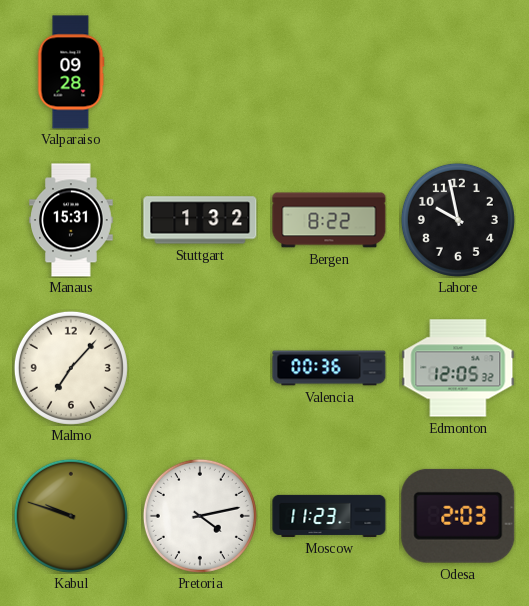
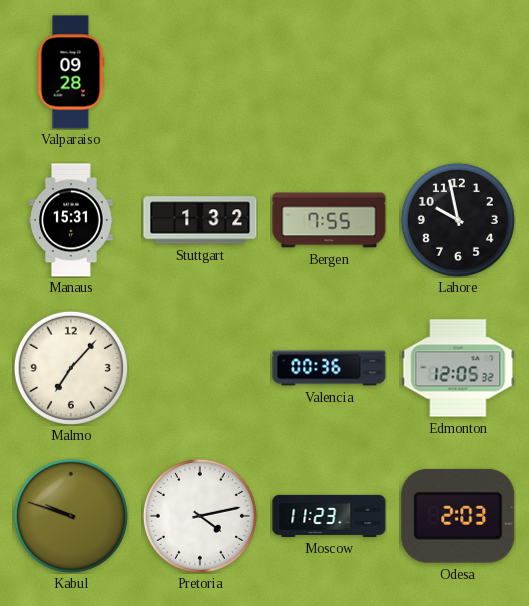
Bergen: 8:22 -> 7:55 (329, 220)
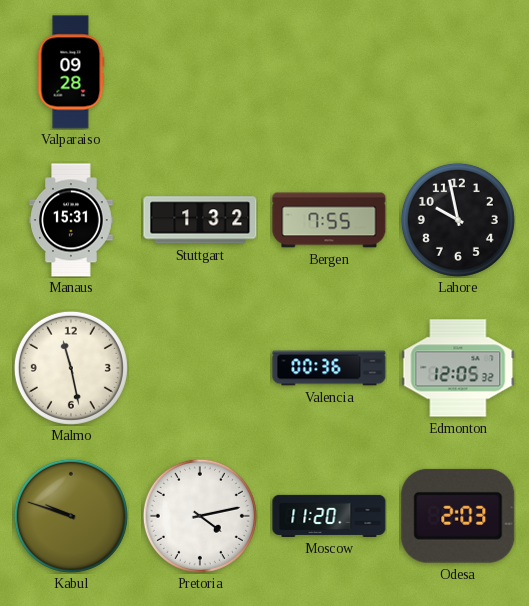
Malmo: 7:07 -> 11:28 (71, 368)
Moscow: 11:23 -> 11:20 (329, 516)
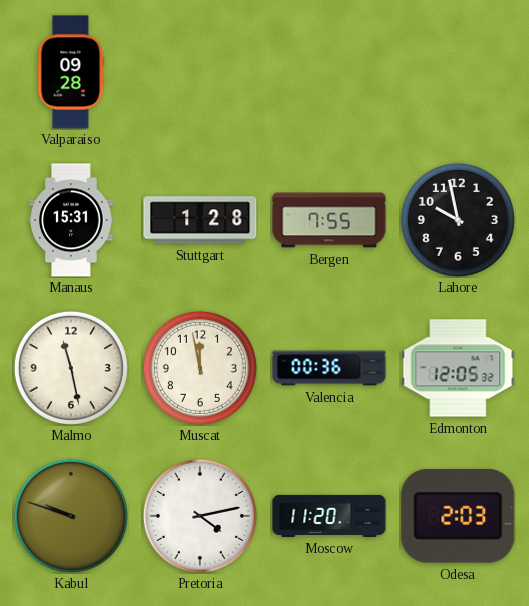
Stuttgart: 1:32 -> 1:28 (200, 220)
Muscat: none -> 11:58 (200, 368)
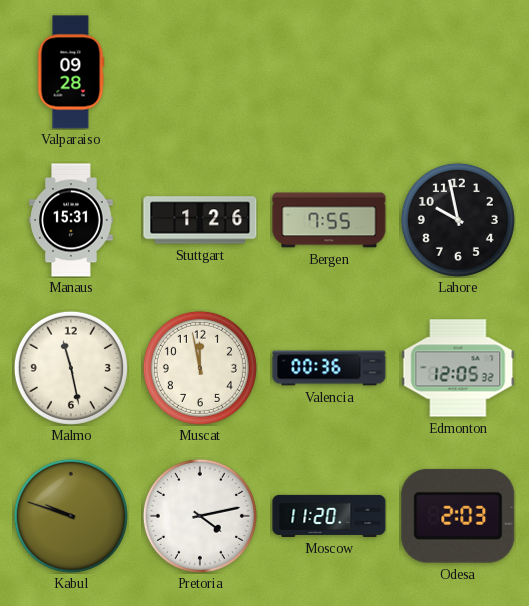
Stuttgart: 1:28 -> 1:26 (200, 220)
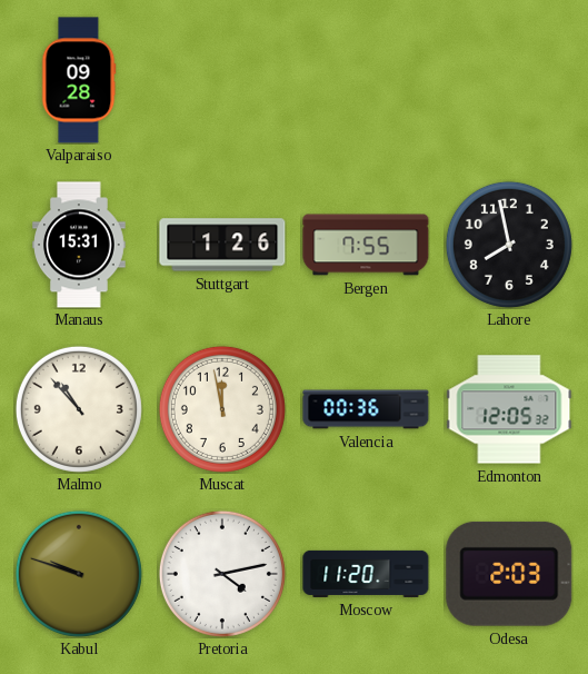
Lahore: 9:58 -> 7:58 (509, 245)
Malmo: 11:28 -> 10:53 (79, 409)
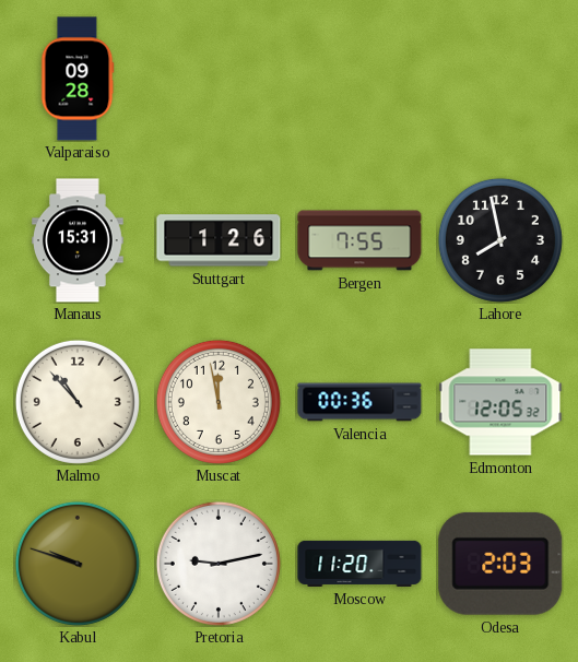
Pretoria: 4:13 -> 9:13 (219, 564)
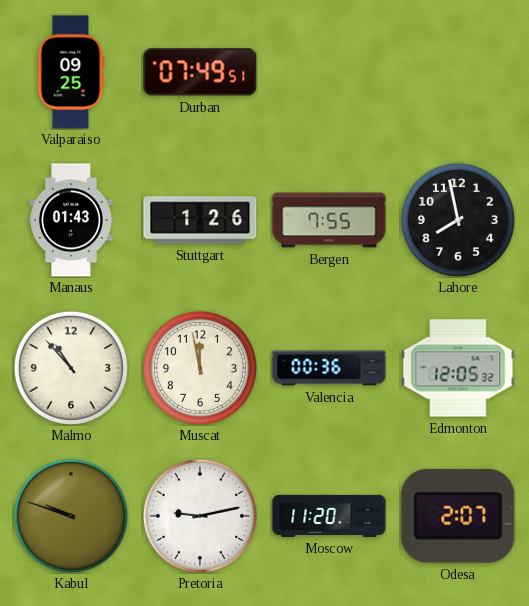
Valparaiso: 09:28 -> 09:25 (71, 72)
Durban: none -> 07:49 (200, 72)
Manaus: 15:31 -> 01:43 (71, 220)
Odesa: 2:03 -> 2:07 (458, 516)
